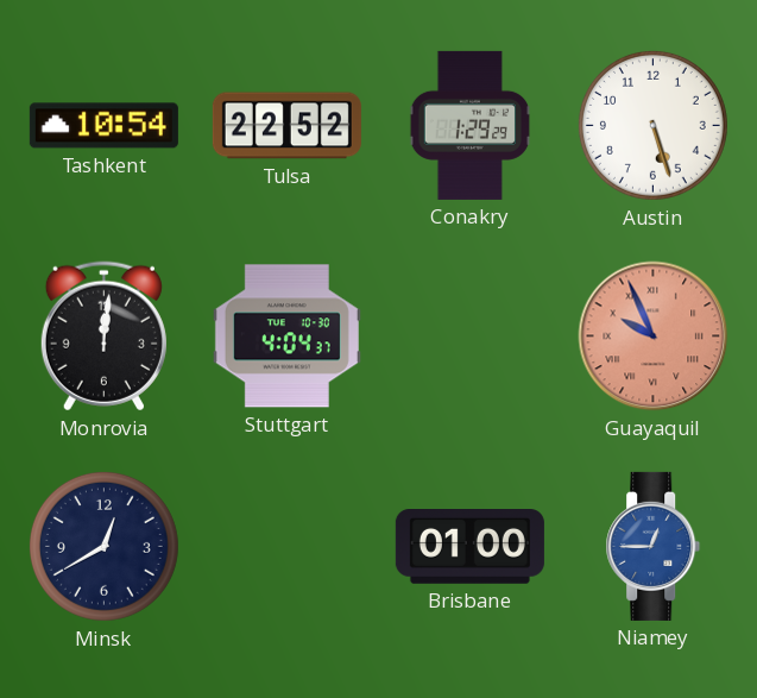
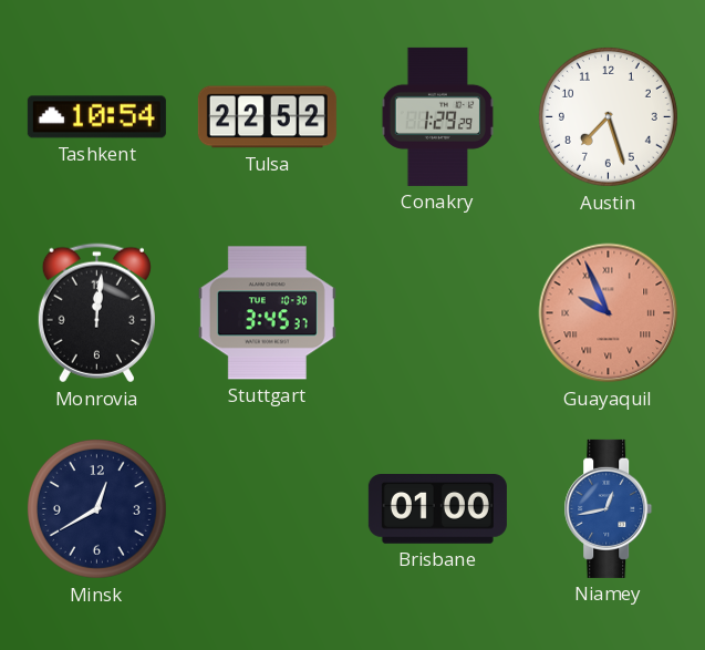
Austin: 5:27 -> 7:27 (608, 116)
Stuttgart: 4:04 -> 3:45 (267, 313)
Niamey: 12:45 -> 12:43 (609, 508)
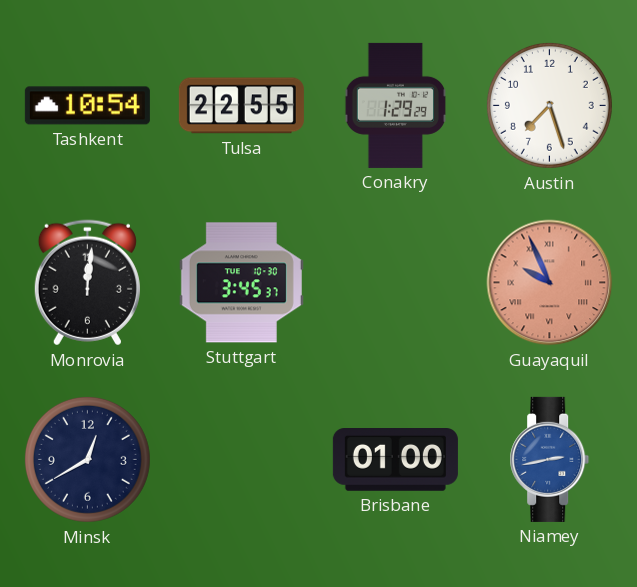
Tulsa: 22:52 -> 22:55 (241, 106)
Niamey: 12:43 -> 2:43 (550, 459)
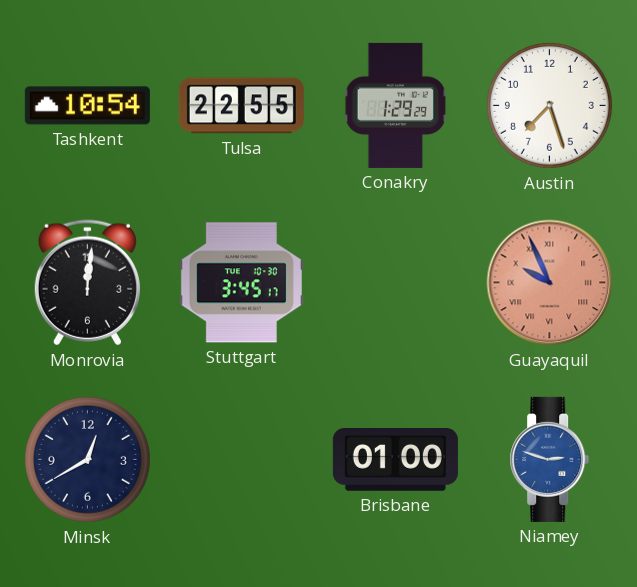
Stuttgart: 3:45:37 -> 3:45:17 (241, 283)
Niamey: 2:43 -> 2:48 (550, 459)
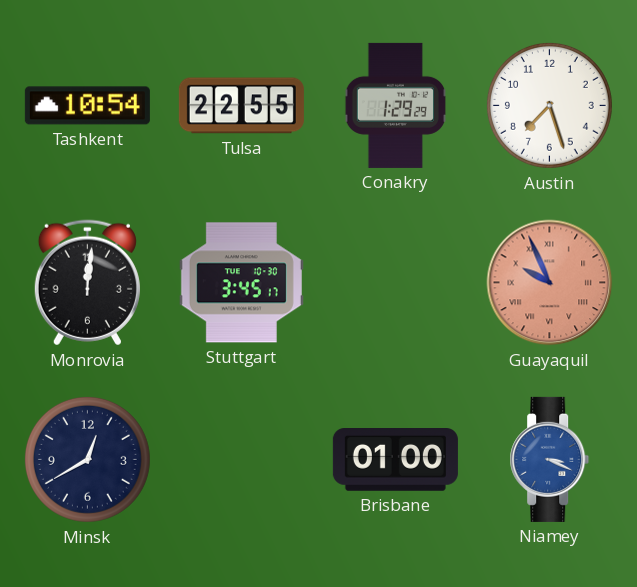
Niamey: 2:48 -> 3:19 (550, 459)
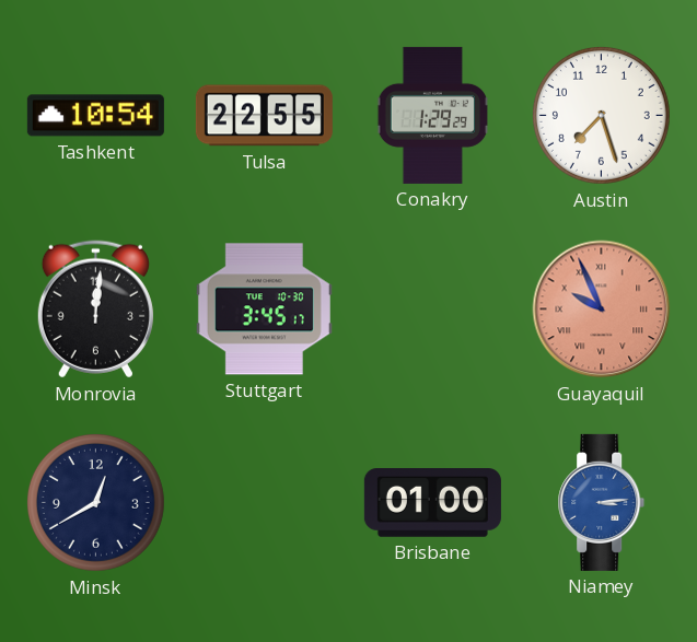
Niamey: 3:19 -> 3:14 (602, 502)
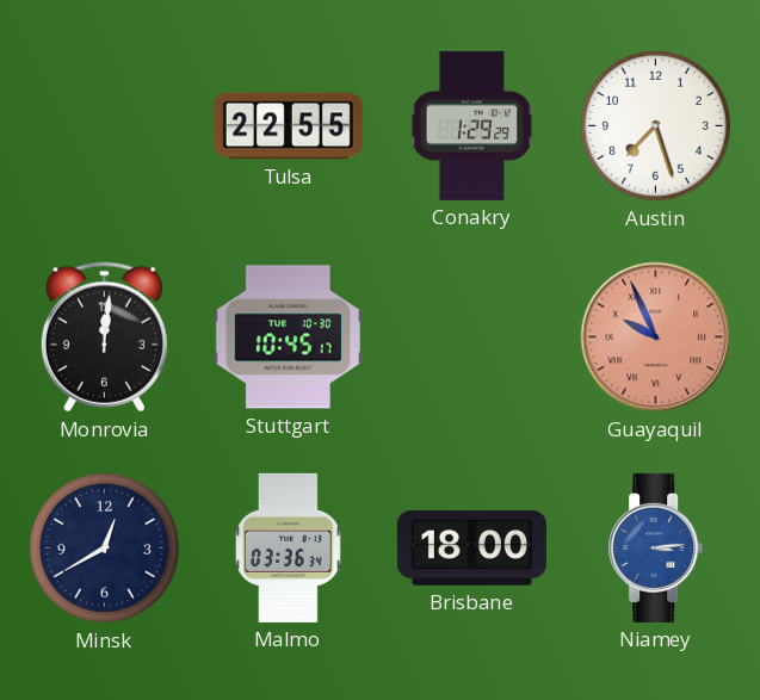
Tashkent: 10:54 -> none (95, 116)
Stuttgart: 3:45 -> 10:45 (288, 337)
Malmo: none -> 03:36 (289, 547)
Brisbane: 01:00 -> 18:00 (471, 549)
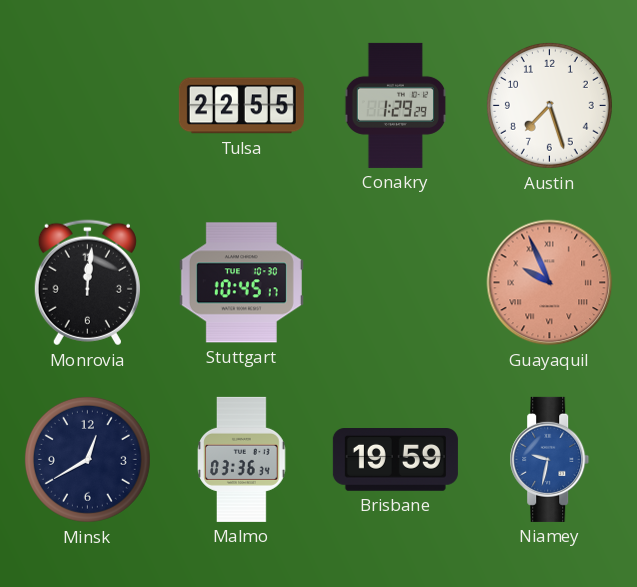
Brisbane: 18:00 -> 19:59 (395, 460)
Niamey: 3:14 -> 9:32 (550, 459)
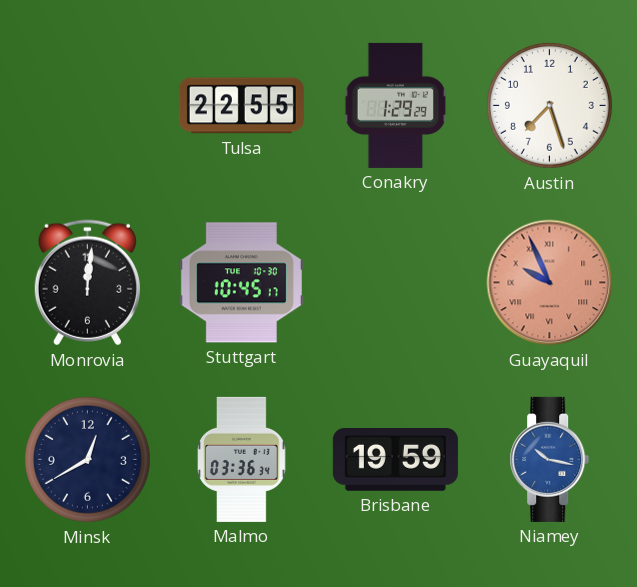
Niamey: 9:32 -> 10:17 (550, 459)
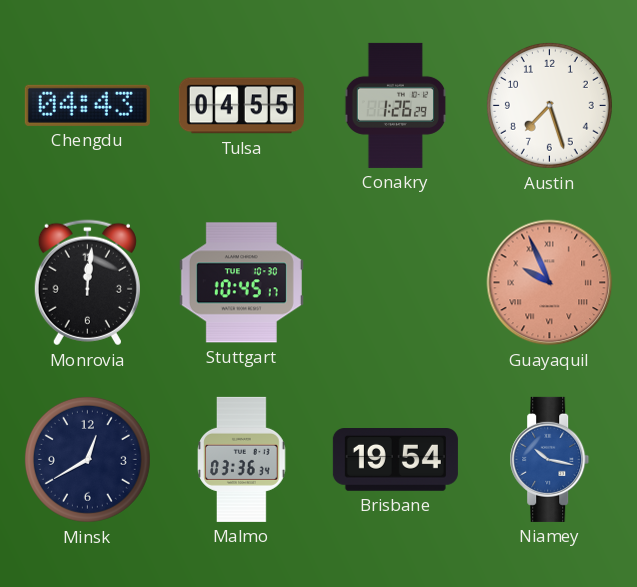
Chengdu: none -> 04:43 (87, 105)
Tulsa: 22:55 -> 04:55 (241, 106)
Conakry: 1:29 -> 1:26 (395, 105)
Brisbane: 19:59 -> 19:54 (395, 460)
